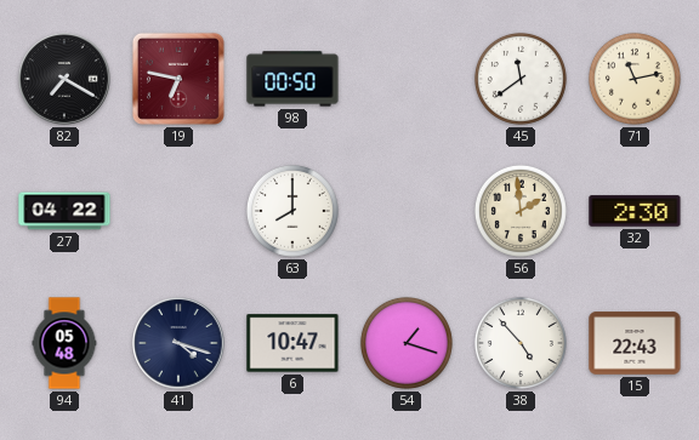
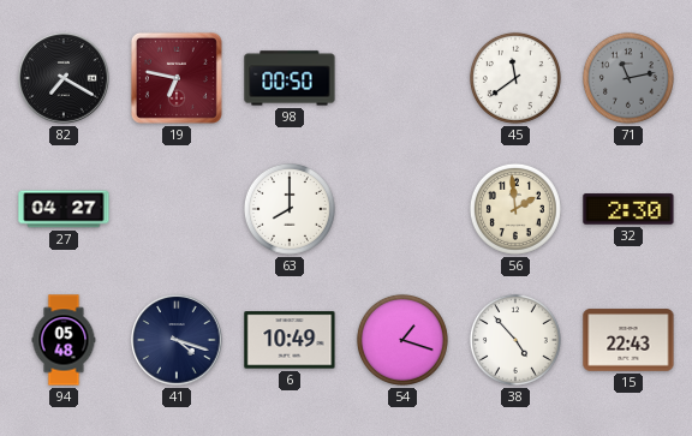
71 dial: cream -> grey (628, 78)
27: 04:22 -> 04:27 (64, 209)
6: 10:47 -> 10:49 (290, 340)
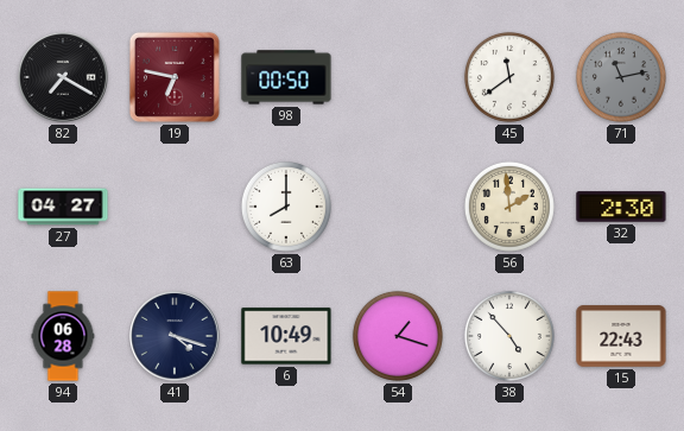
94: 05:48 -> 06:28 (63, 336)
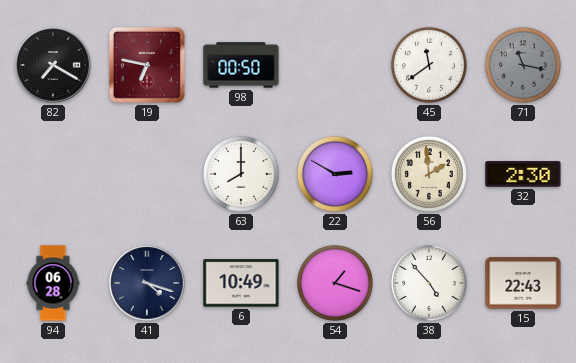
71: 11:13 -> 11:17 (523, 65)
27: 04:27 -> none (63, 207)
22: none -> 2:50 (335, 174)
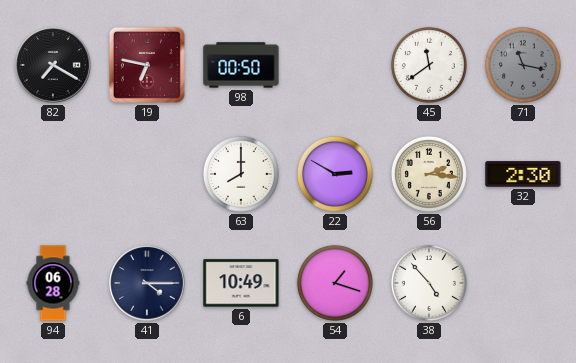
56: 1:59 -> 2:16 (429, 174)
41: 4:18 -> 4:15 (147, 283)
15: 22:43 -> none (523, 283)
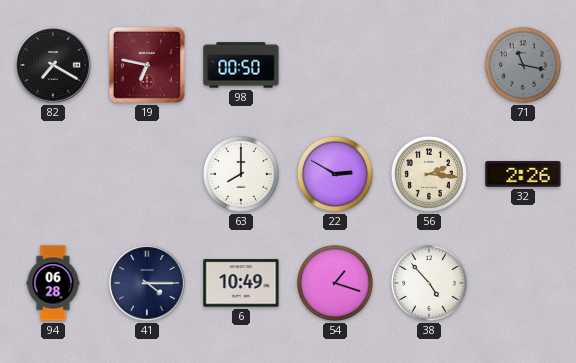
45: 11:39 -> none (429, 65)
32: 2:30 -> 2:26 (523, 174)
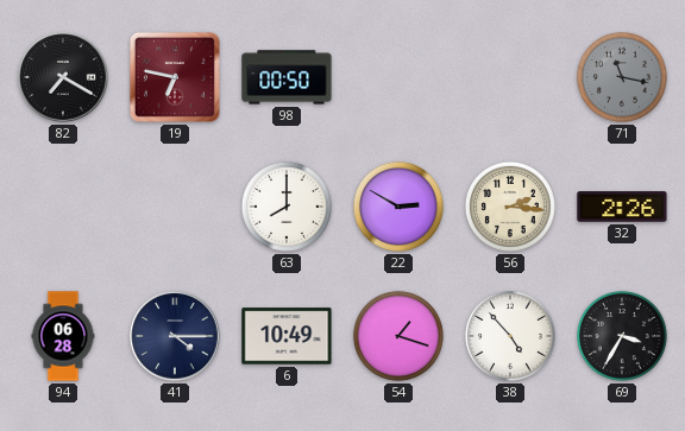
69: none -> 3:35 (622, 336)
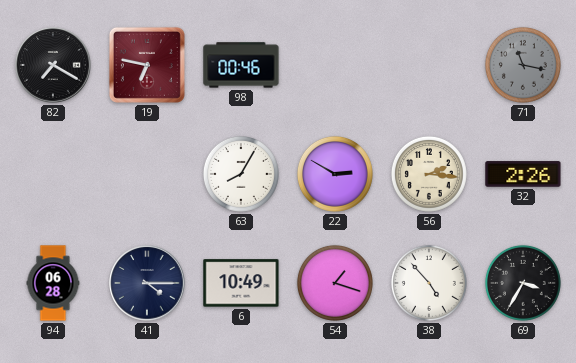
98: 00:50 -> 00:46 (241, 65)
63: 8:00 -> 8:05 (241, 174)
